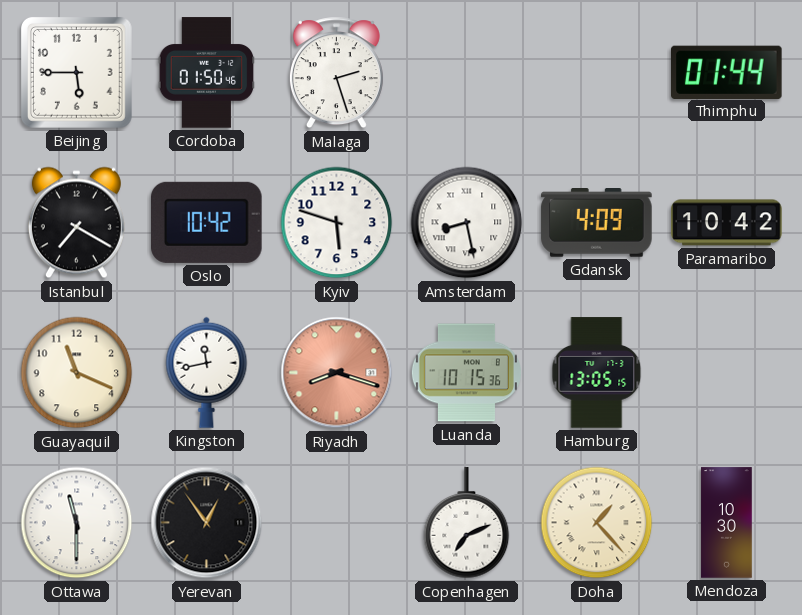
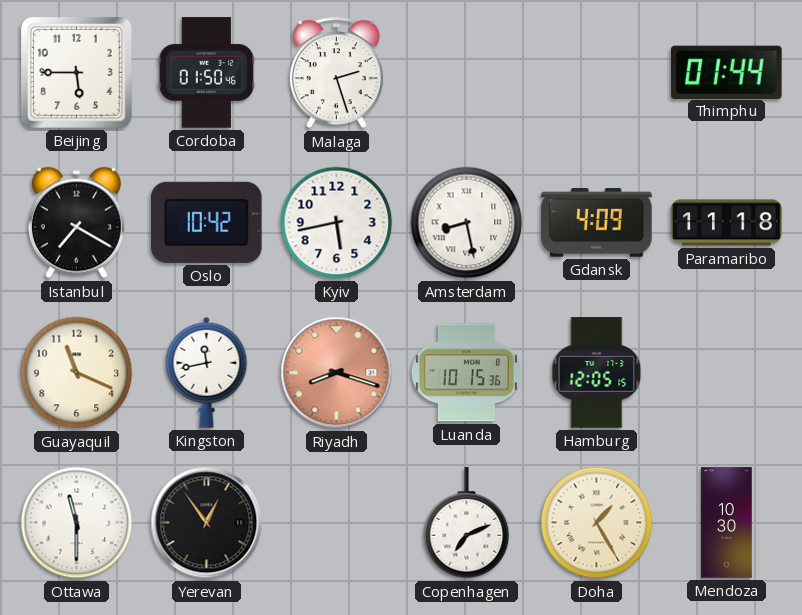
Kyiv: 5:48 -> 5:43 (337, 223)
Paramaribo: 10:42 -> 11:18 (727, 223)
Hamburg: 13:05 -> 12:05 (597, 373)
Doha: 1:23 -> 1:25 (597, 523)
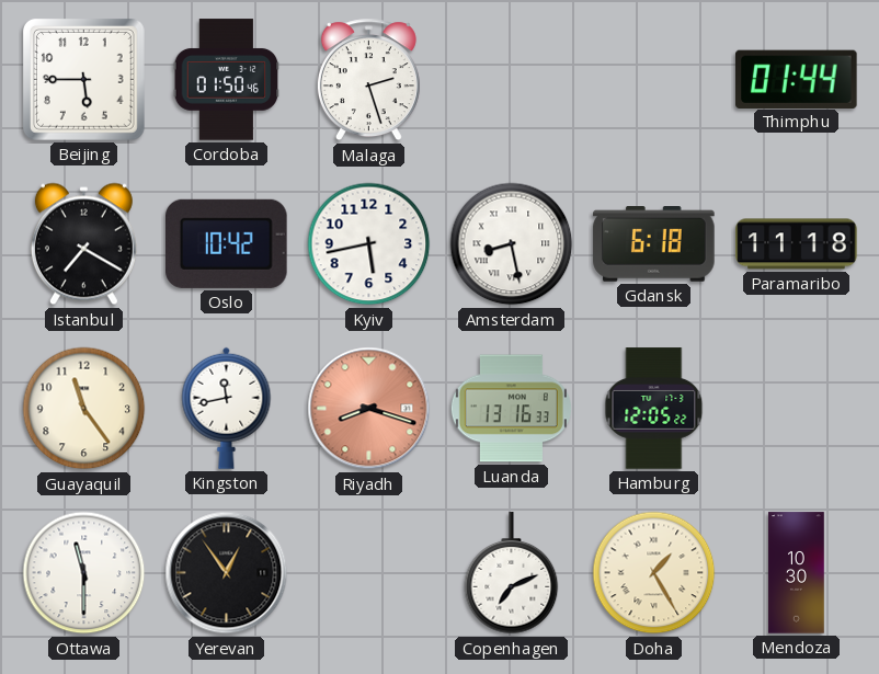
Gdansk: 4:09 -> 6:18 (654, 244)
Guayaquil: 11:19 -> 11:24 (84, 409)
Luanda: 10:15 -> 13:16 (511, 409)
Hamburg: 12:05:15 -> 12:05:22 (654, 409)
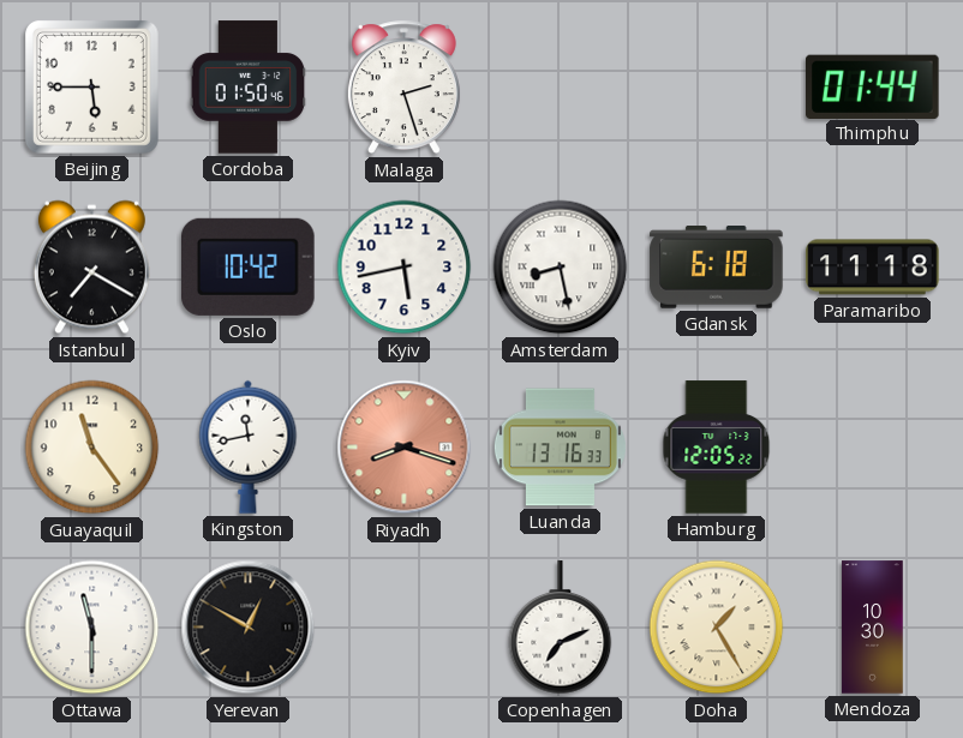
Yerevan: 12:54 -> 12:50 (249, 628)
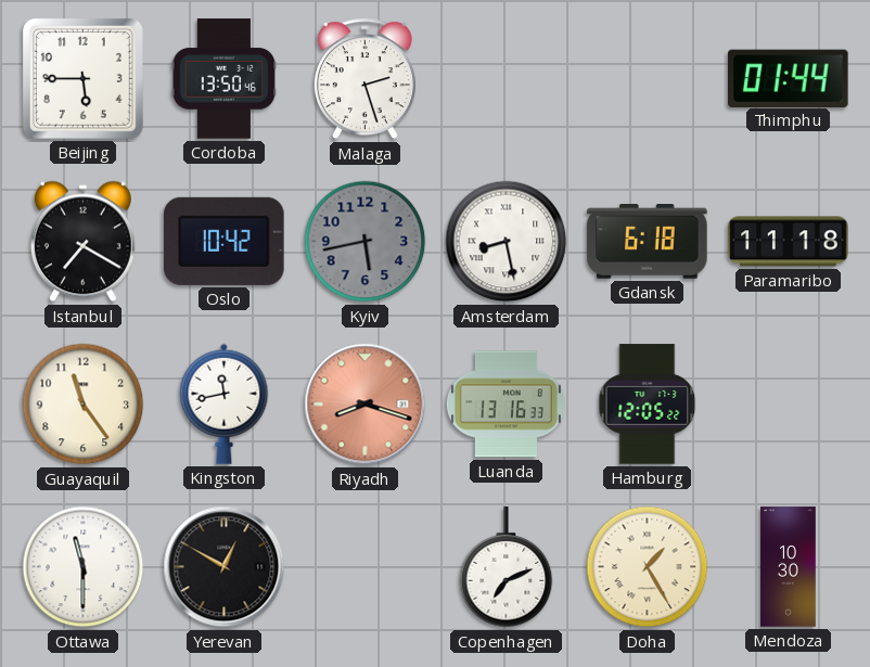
Cordoba: 01:50 -> 13:50 (225, 79)
Kyiv dial: white -> grey (366, 242)
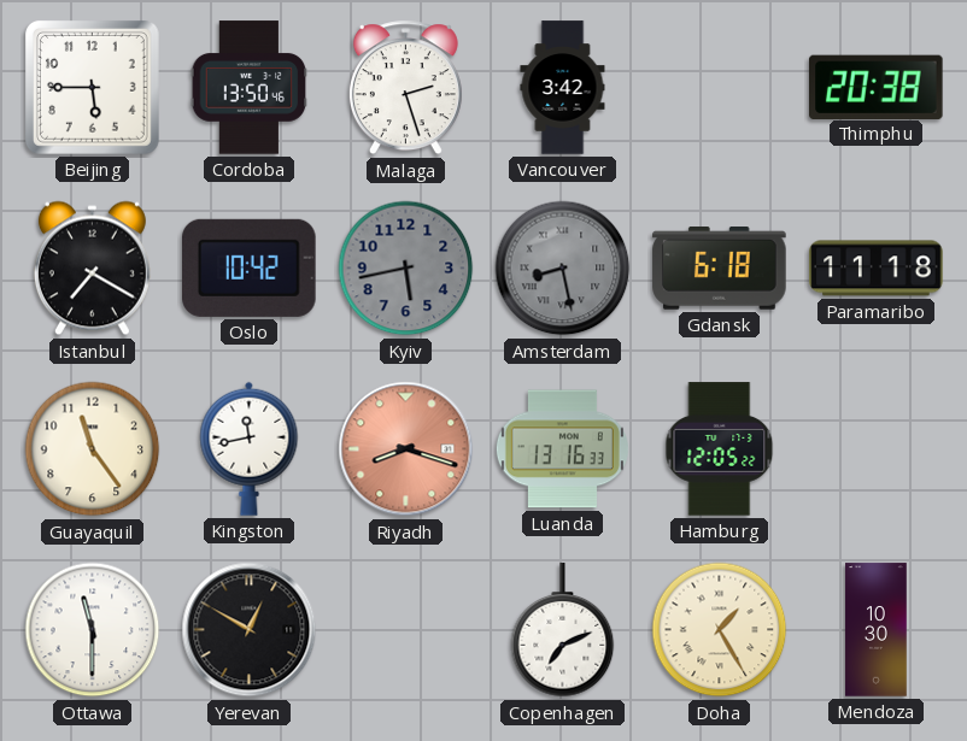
Vancouver: none -> 3:42 (563, 88)
Thimphu: 01:44 -> 20:38 (877, 87)
Amsterdam dial: white -> grey (563, 269)
